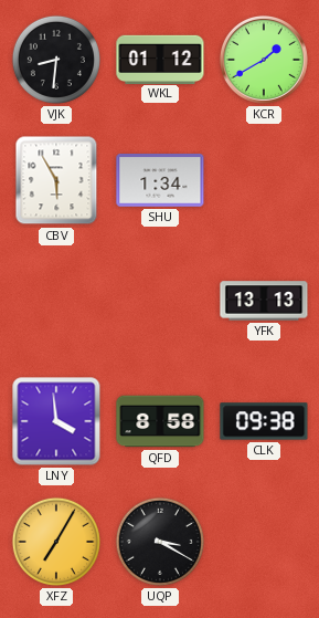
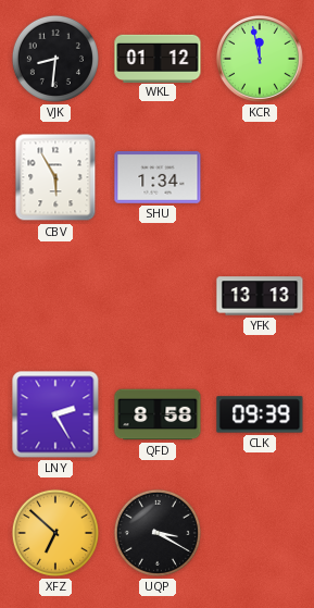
KCR: 1:40 -> 11:58 (260, 59)
LNY: 3:59 -> 2:25 (55, 414)
CLK: 09:38 -> 09:39 (260, 414)
XFZ: 7:05 -> 6:52 (55, 533)
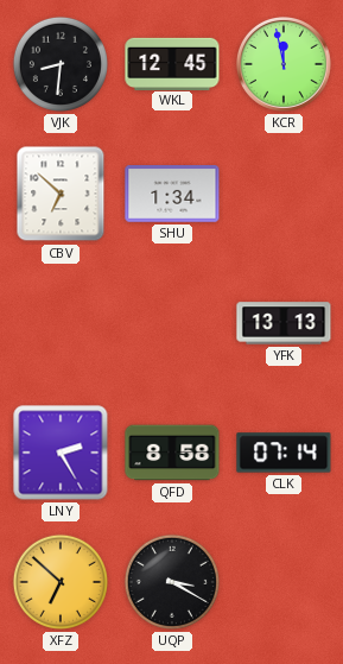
WKL: 01:12 -> 12:45 (172, 63)
CBV: 5:55 -> 6:52 (61, 194)
CLK: 09:39 -> 07:14 (284, 453)
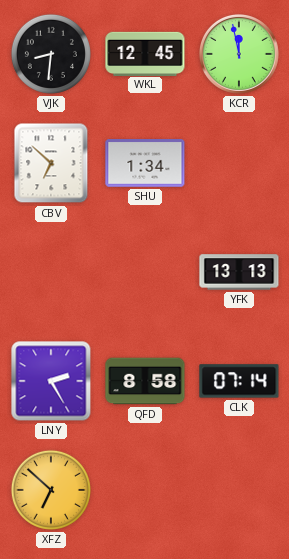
UQP: 3:20 -> none (172, 582)
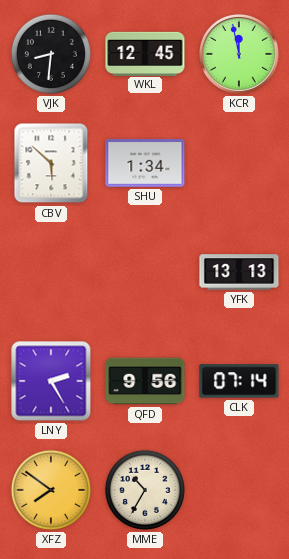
CBV: 6:52 -> 5:52 (51, 163)
QFD: 8:58 -> 9:56 (145, 381)
XFZ: 6:52 -> 7:51 (51, 490)
MME: none -> 10:35 (145, 490)
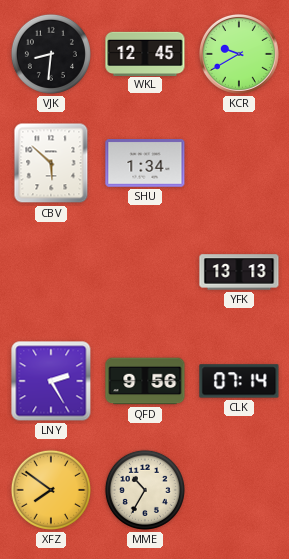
KCR: 11:58 -> 9:40 (239, 54)
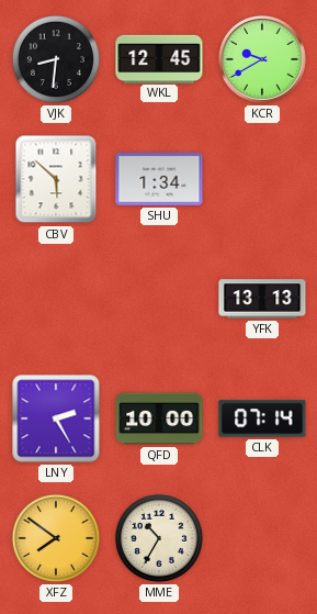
QFD: 9:56 -> 10:00 (159, 418)
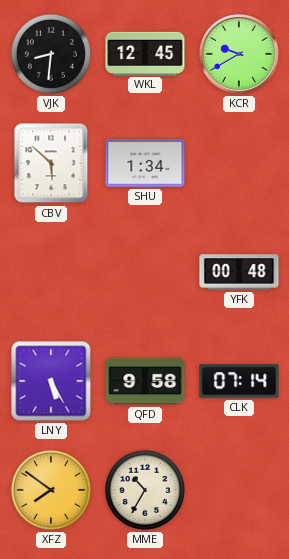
YFK: 13:13 -> 00:48 (239, 272)
LNY: 2:25 -> 5:25 (51, 381)
QFD: 10:00 -> 9:58 (145, 381)
